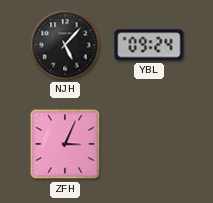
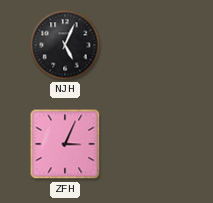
NJH: 5:07 -> 5:04 (65, 45)
YBL: 09:24 -> none (149, 45)
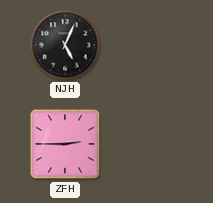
ZFH: 3:04 -> 2:45 (65, 144)
